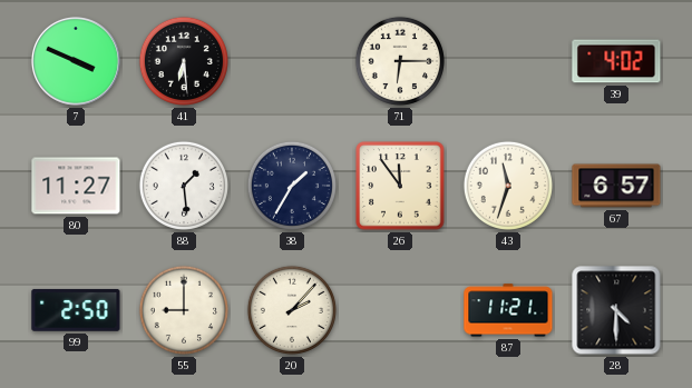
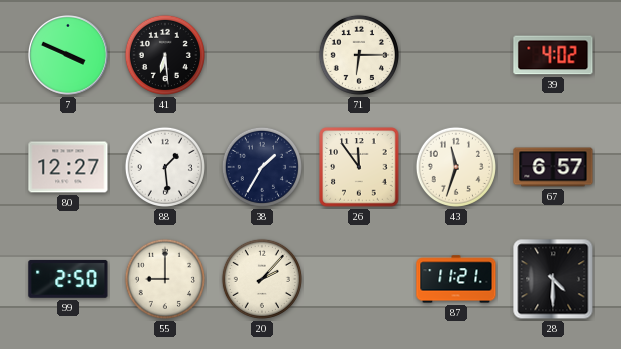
80: 11:27 -> 12:27 (68, 167)
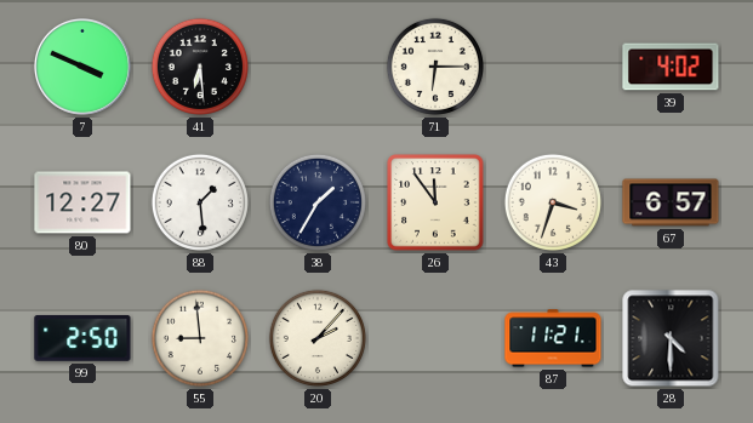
43: 11:33 -> 3:33 (553, 202)
55: 9:00 -> 8:59 (200, 338)
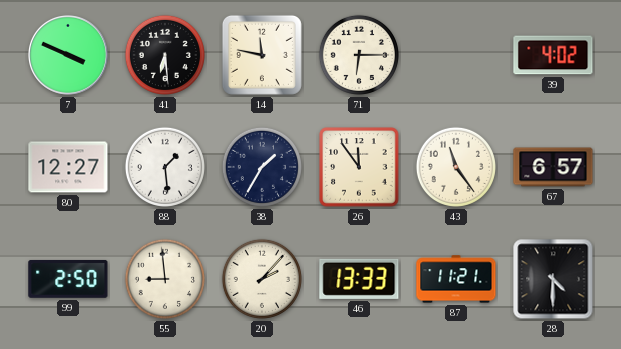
14: none -> 11:47 (262, 55)
43: 3:33 -> 11:24 (456, 167)
46: none -> 13:33 (359, 279)
